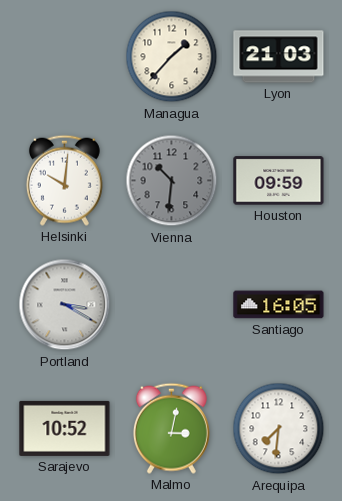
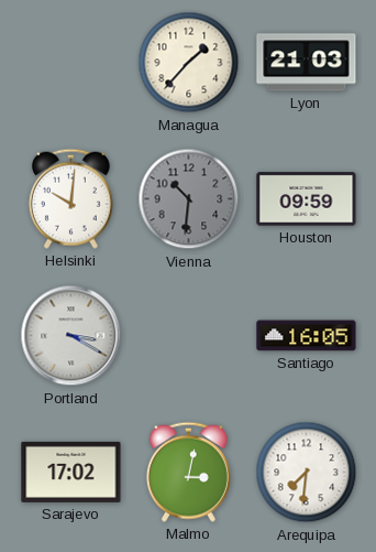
Sarajevo: 10:52 -> 17:02 (71, 472)
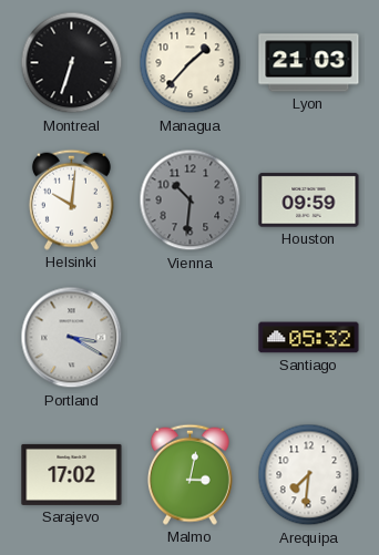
Montreal: none -> 6:33 (72, 63)
Santiago: 16:05 -> 05:32 (309, 338)
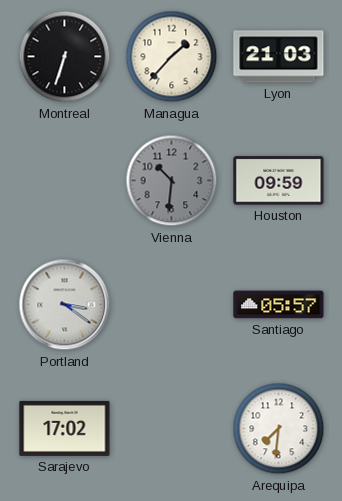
Helsinki: 10:01 -> none (71, 199)
Portland: 3:20 -> 3:21 (65, 305)
Santiago: 05:32 -> 05:57 (279, 305)
Malmo: 3:02 -> none (189, 474)
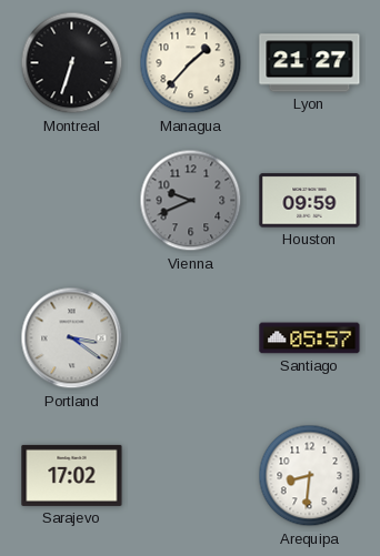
Lyon: 21:03 -> 21:27 (310, 63)
Vienna: 10:31 -> 9:41 (191, 201)
Arequipa: 7:31 -> 8:31 (310, 476)
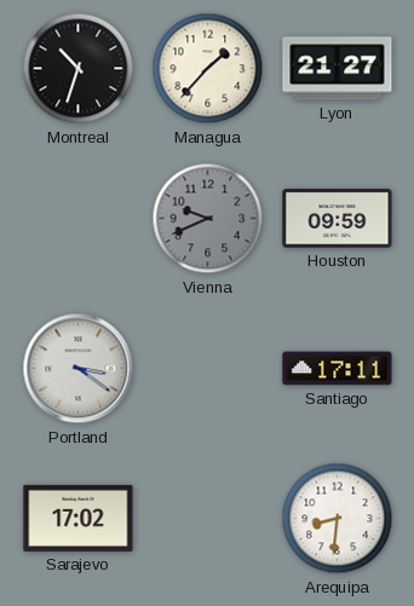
Montreal: 6:33 -> 10:33 (79, 69)
Santiago: 05:57 -> 17:11 (338, 369)
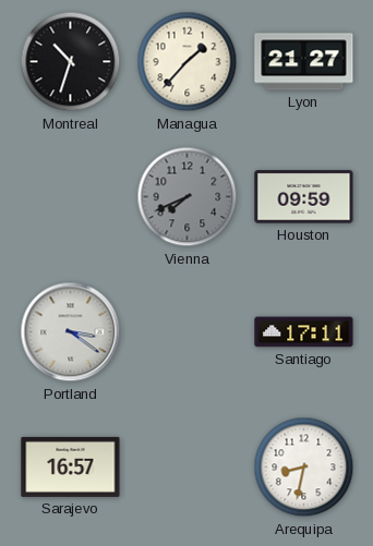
Vienna: 9:41 -> 7:41 (188, 197)
Sarajevo: 17:02 -> 16:57 (71, 466)
Arequipa: 8:31 -> 8:32 (304, 468)
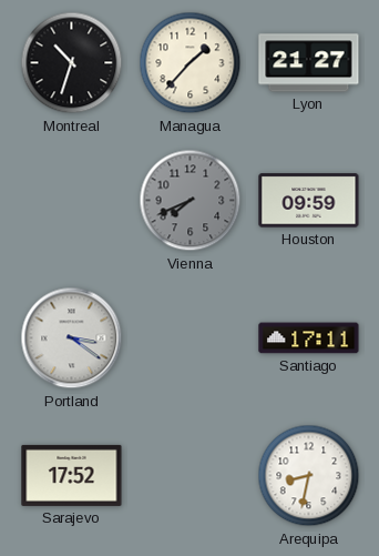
Sarajevo: 16:57 -> 17:52 (72, 475)
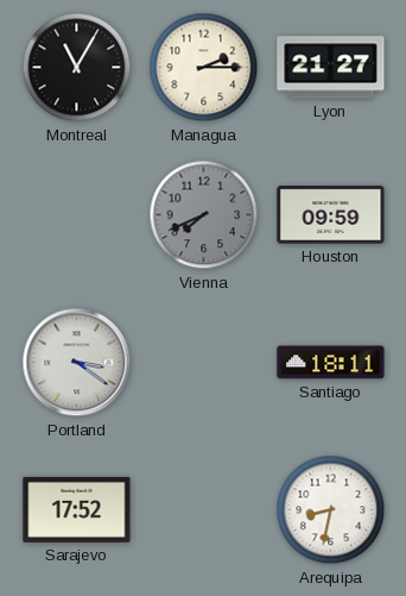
Montreal: 10:33 -> 11:05 (77, 68)
Managua: 1:37 -> 2:15 (204, 68)
Santiago: 17:11 -> 18:11 (331, 363)
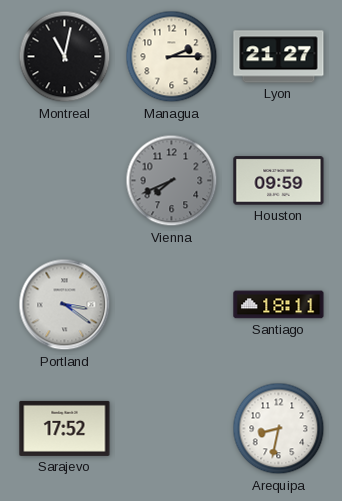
Montreal: 11:05 -> 11:02 (65, 57)
